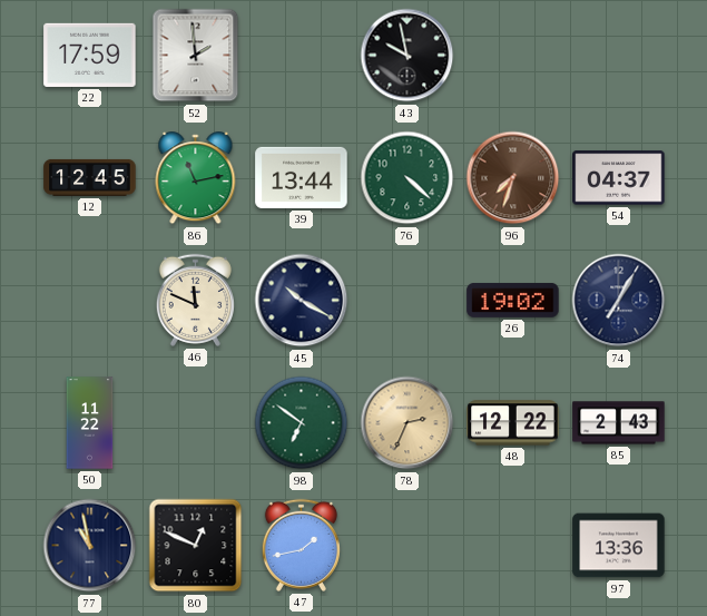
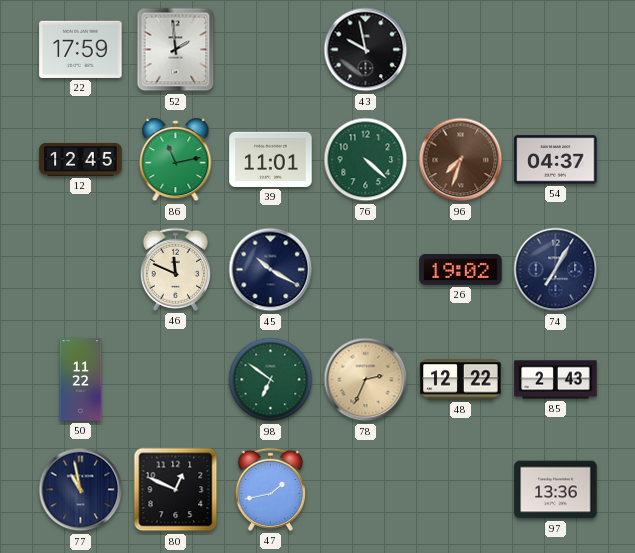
39: 13:44 -> 11:01 (271, 159)
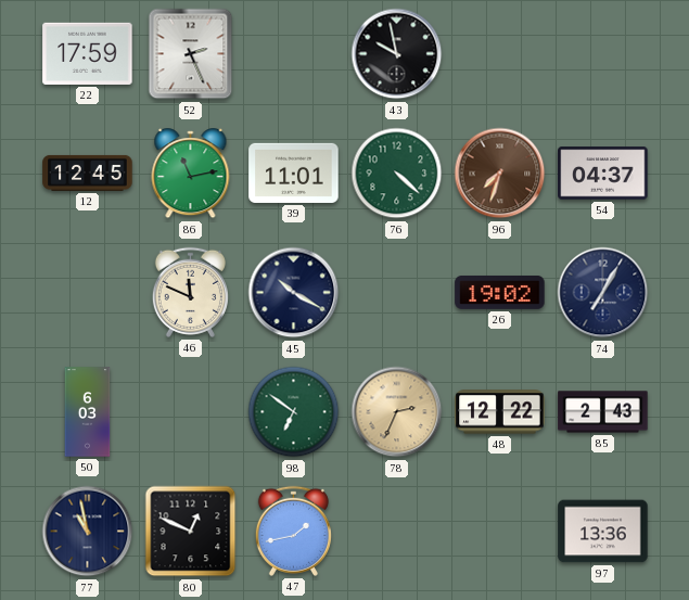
52: 1:59 -> 2:26 (191, 54)
50: 11:22 -> 6:03 (88, 412)
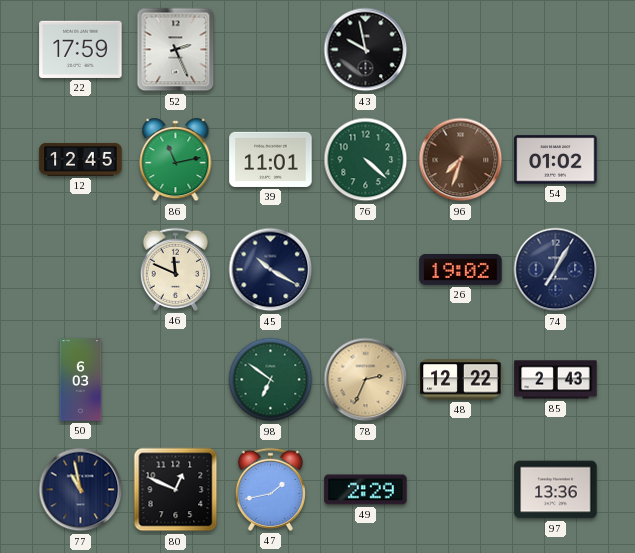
54: 04:37 -> 01:02 (556, 160)
49: none -> 2:29 (366, 490)
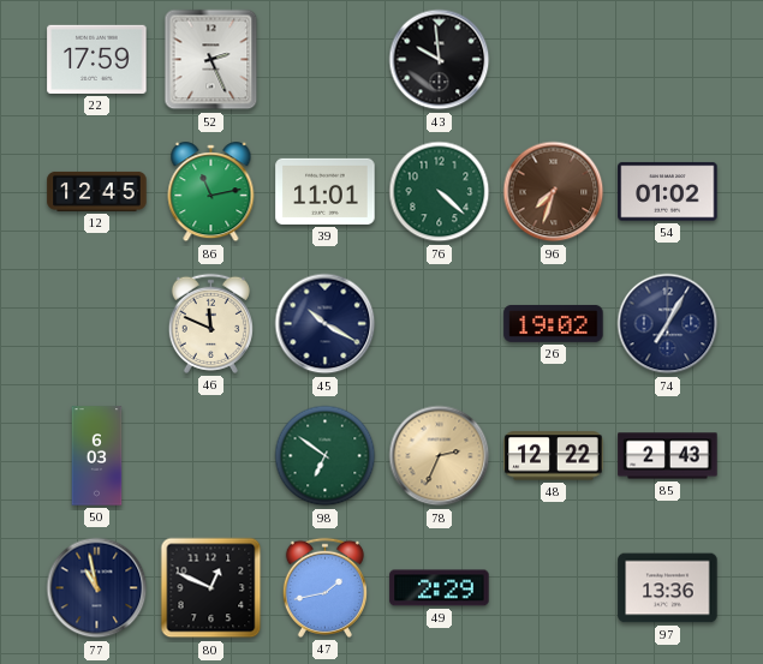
43: 9:58 -> 9:59 (440, 60)
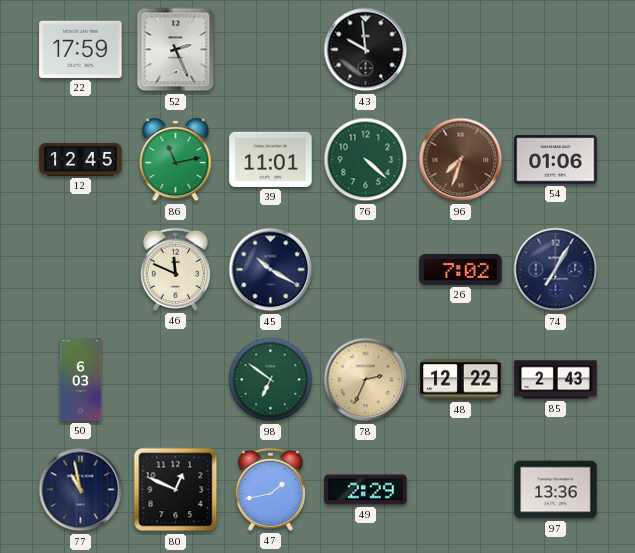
54: 01:02 -> 01:06 (556, 160)
26: 19:02 -> 7:02 (461, 269)
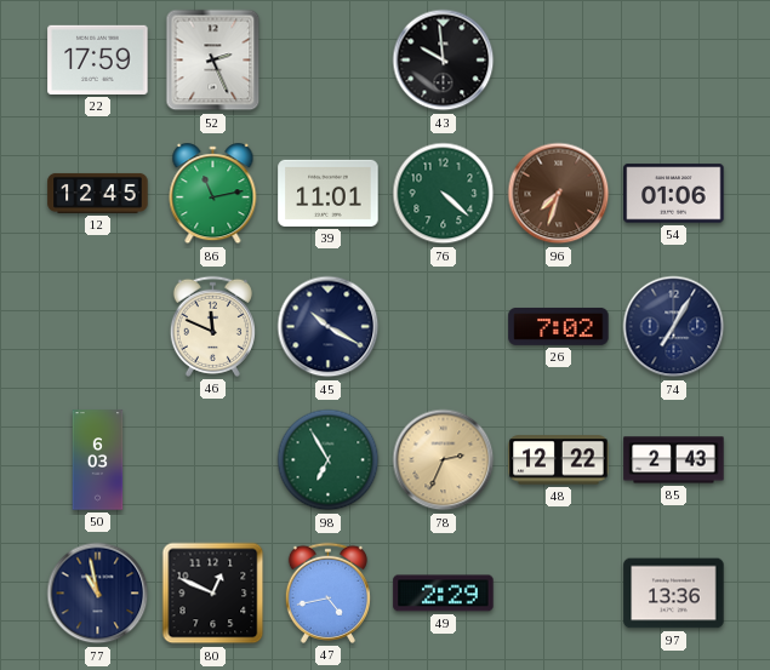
98: 6:51 -> 6:55 (329, 460)
47: 1:43 -> 4:43 (327, 592)
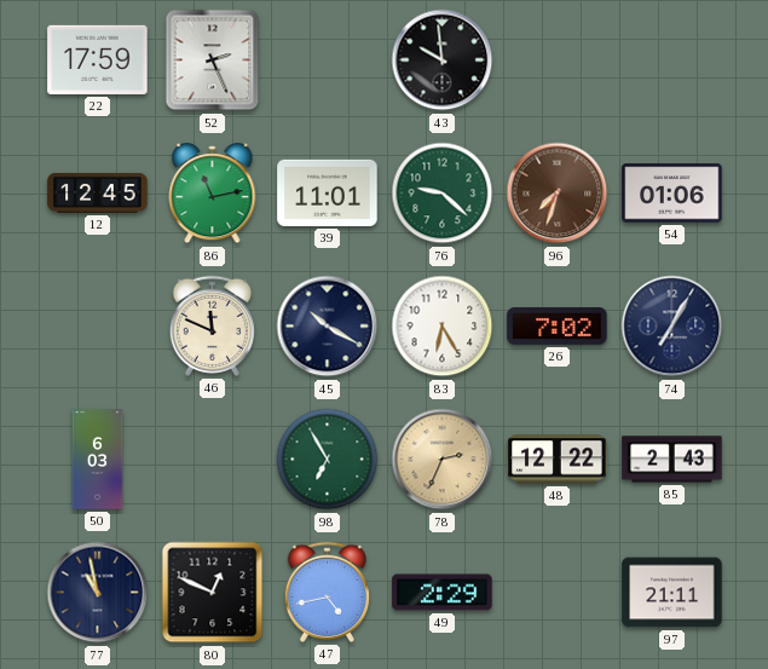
76: 4:22 -> 9:22 (443, 194)
83: none -> 6:25 (443, 327)
97: 13:36 -> 21:11 (672, 593)
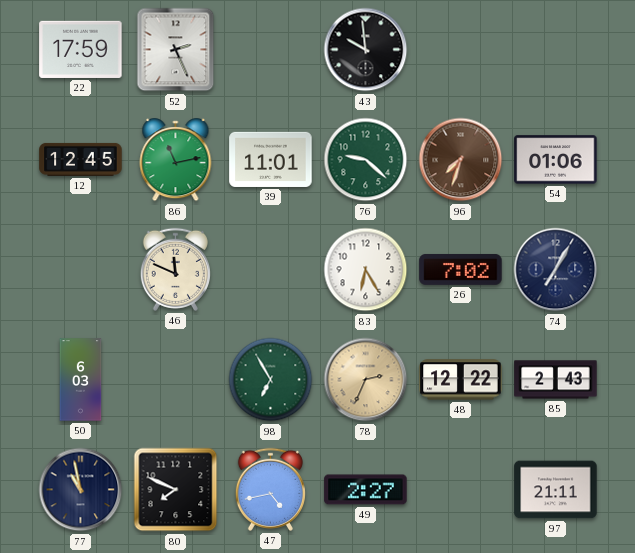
45: 10:20 -> none (328, 327)
80: 12:49 -> 7:49 (176, 490)
49: 2:29 -> 2:27 (366, 490)
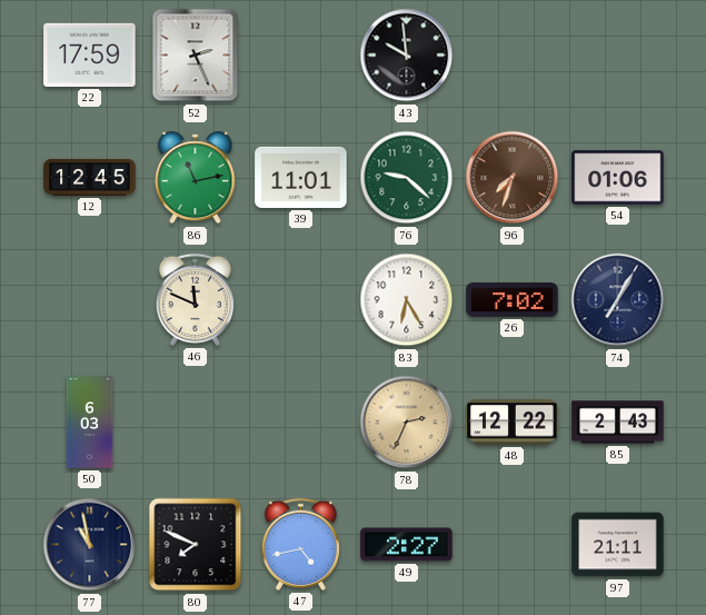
98: 6:55 -> none (271, 380)
